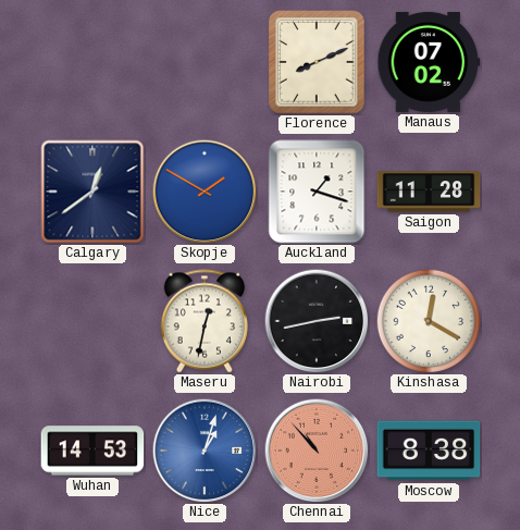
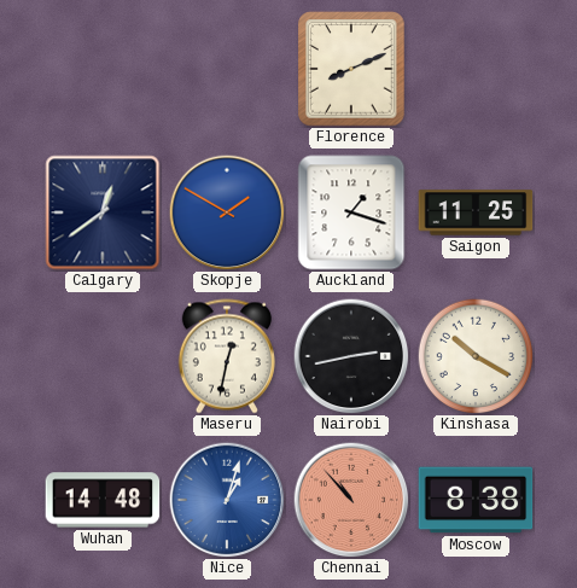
Manaus: 07:02 -> none (429, 62)
Saigon: 11:28 -> 11:25 (476, 213)
Kinshasa: 12:20 -> 10:20 (476, 356)
Wuhan: 14:53 -> 14:48 (103, 500)
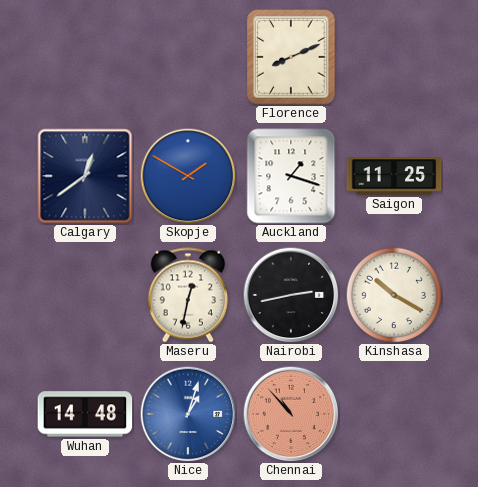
Moscow: 8:38 -> none (476, 500)
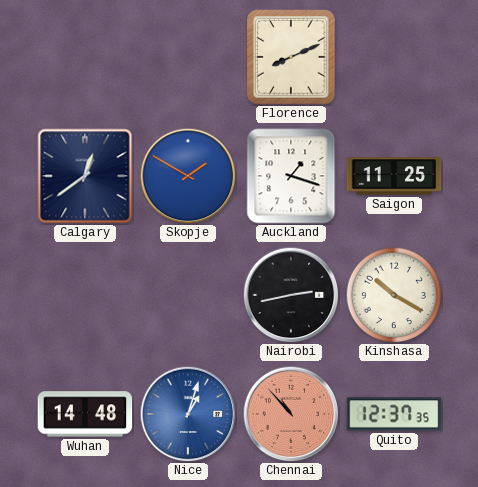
Maseru: 12:32 -> none (188, 295)
Quito: none -> 12:37 (394, 414)
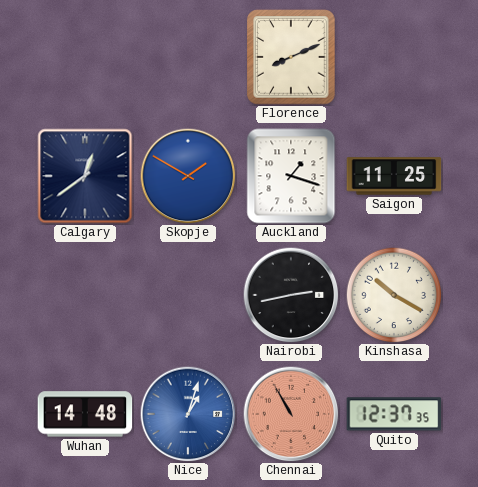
Chennai: 10:53 -> 10:55 (291, 414)
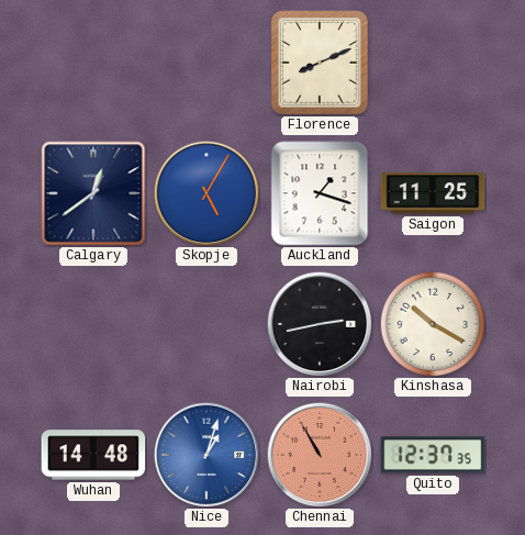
Skopje: 1:50 -> 5:05 (206, 193)
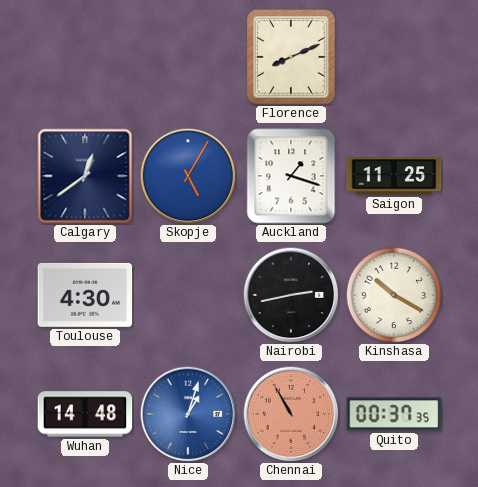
Toulouse: none -> 4:30 (85, 295)
Quito: 12:37 -> 00:37 (394, 414)
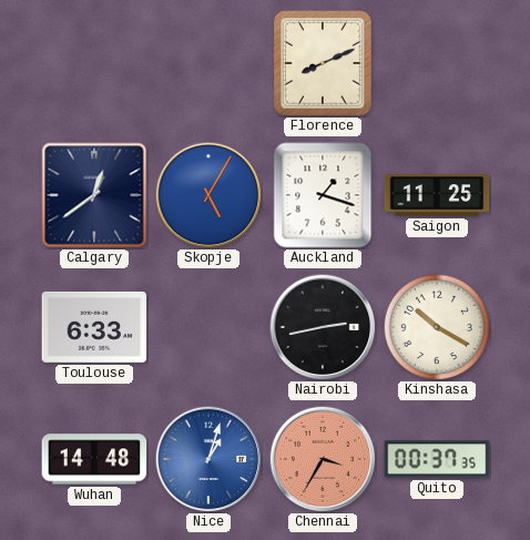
Toulouse: 4:30 -> 6:33 (94, 327)
Chennai: 10:55 -> 3:35 (323, 459)
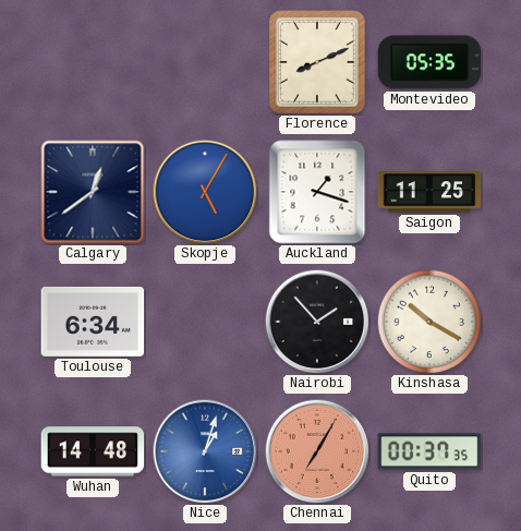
Montevideo: none -> 05:35 (429, 62)
Toulouse: 6:33 -> 6:34 (93, 322)
Nairobi: 2:43 -> 1:53 (317, 322)
Chennai: 3:35 -> 7:05 (317, 451)
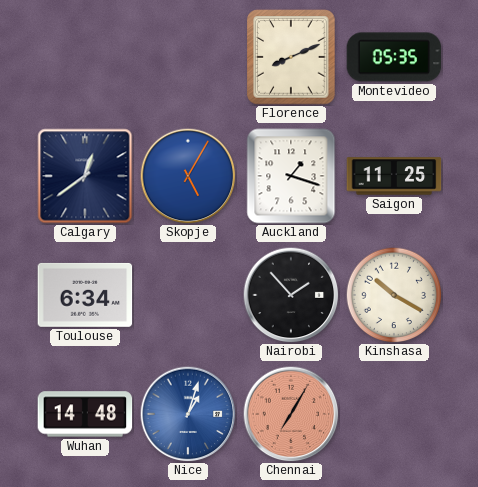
Quito: 00:37 -> none (429, 451)
